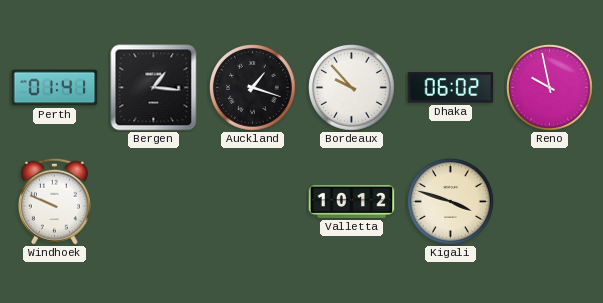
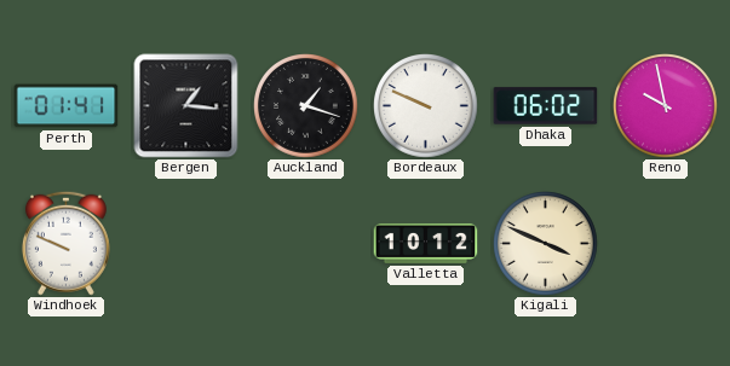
Bordeaux: 9:53 -> 9:49 (426, 106)
Kigali: 3:48 -> 3:49 (546, 244)
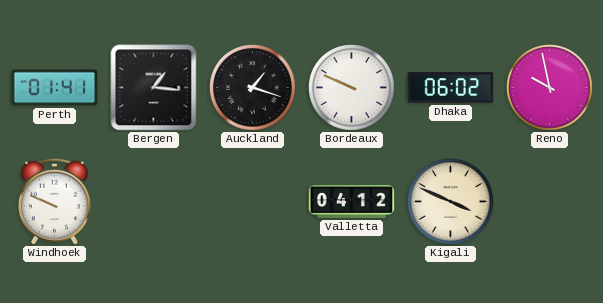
Valletta: 10:12 -> 04:12 (352, 201)
